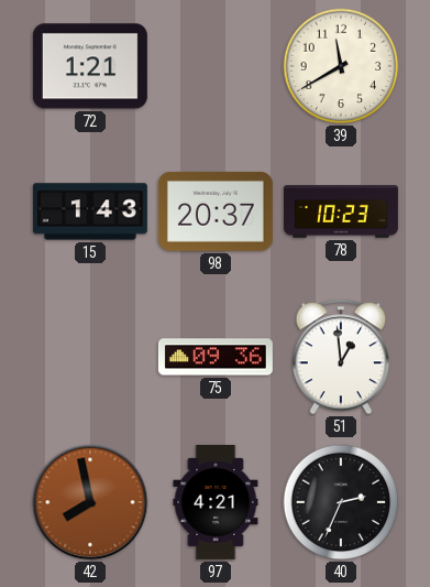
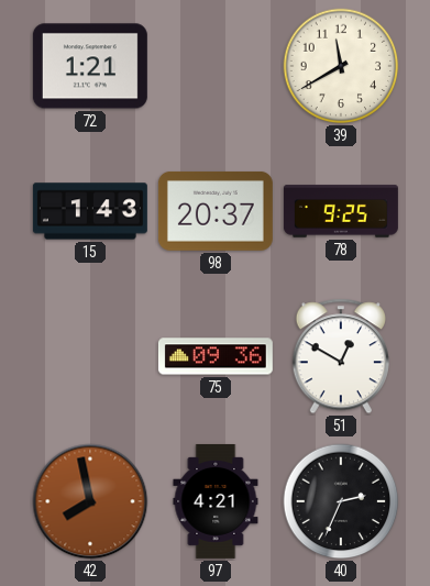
78: 10:23 -> 9:25 (341, 211)
51: 12:59 -> 12:50 (341, 356)
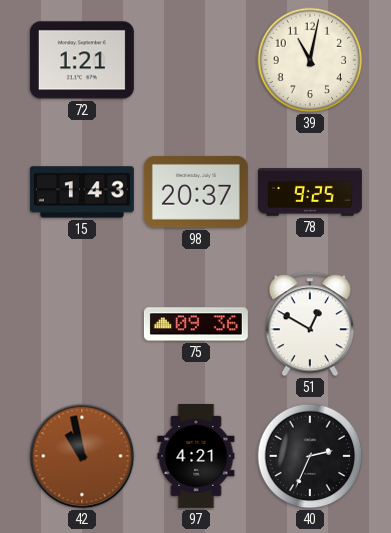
39: 11:40 -> 11:02 (310, 60)
42: 7:58 -> 10:58 (82, 456)
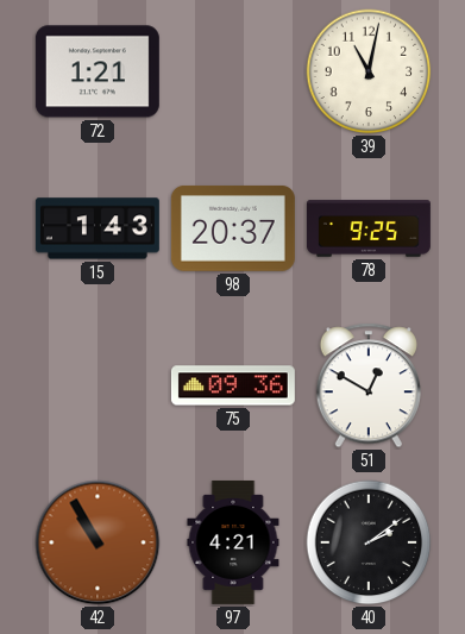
42: 10:58 -> 10:55 (98, 542)
40: 2:34 -> 2:09 (369, 542)
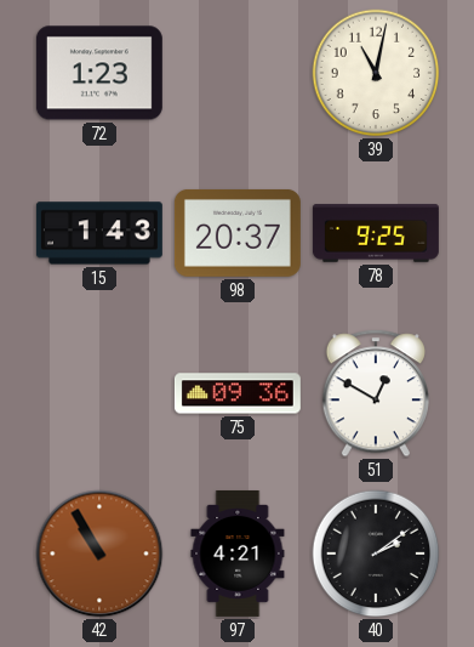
72: 1:21 -> 1:23 (99, 73)
